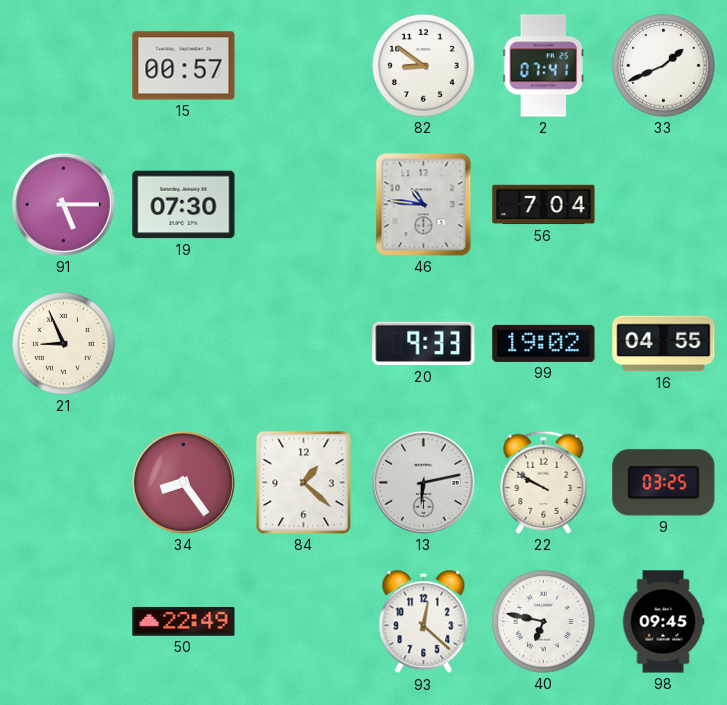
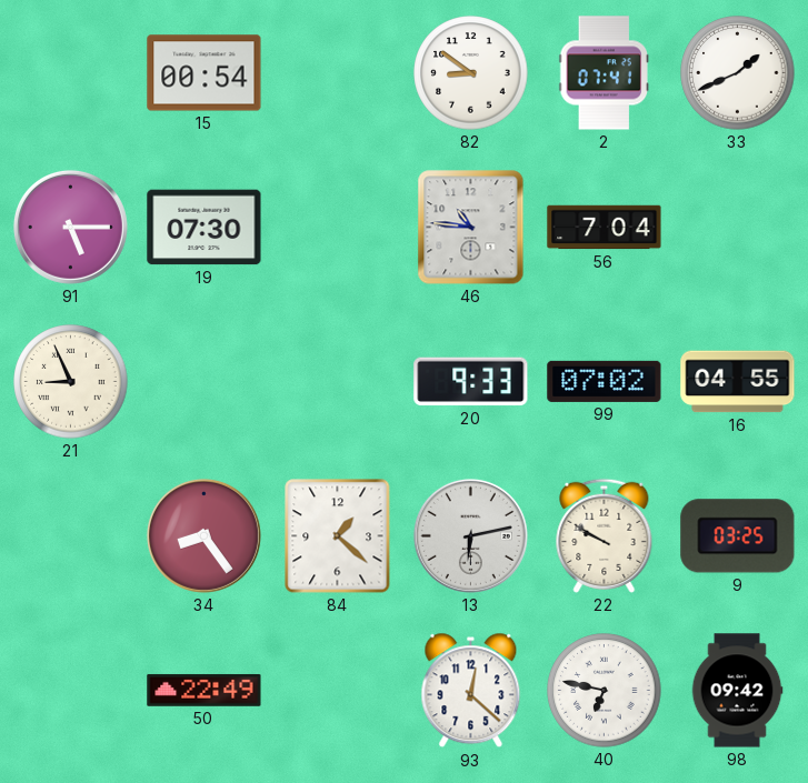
15: 00:57 -> 00:54 (205, 73)
99: 19:02 -> 07:02 (605, 381)
98: 09:45 -> 09:42 (737, 691)
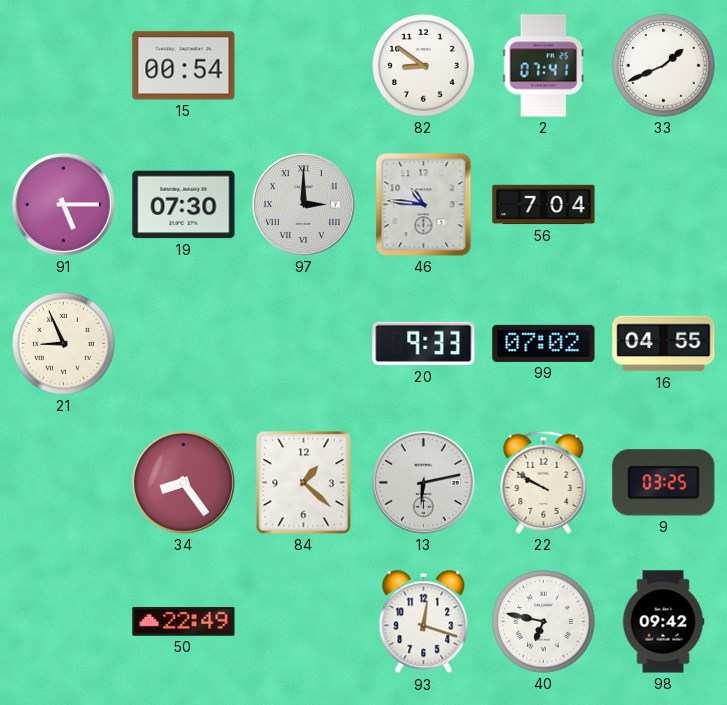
97: none -> 3:00 (303, 204)
93: 12:22 -> 12:18 (424, 622)
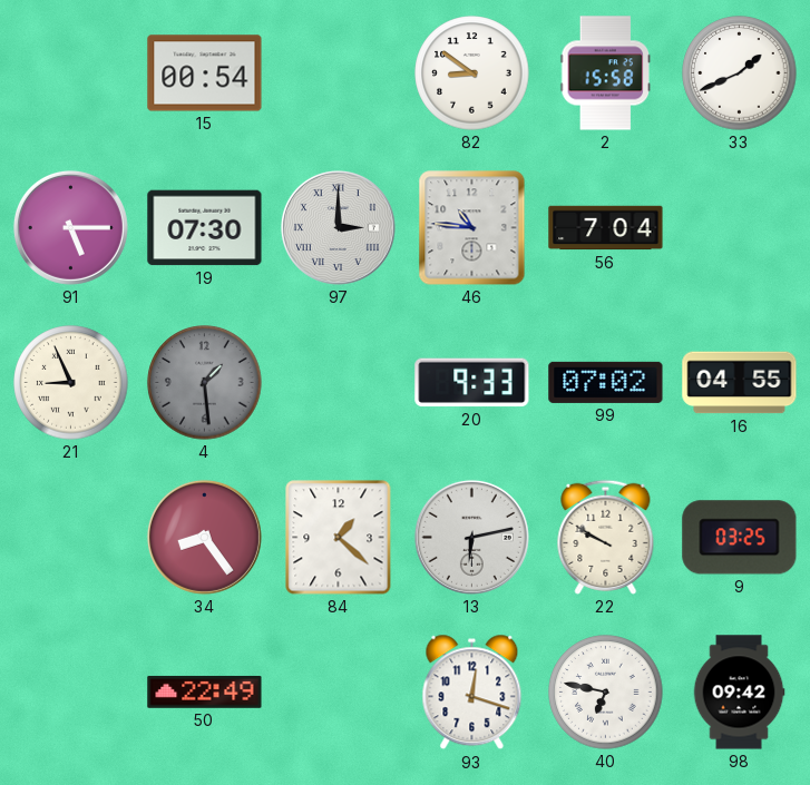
2: 07:41 -> 15:58 (606, 73)
4: none -> 1:29 (205, 383)
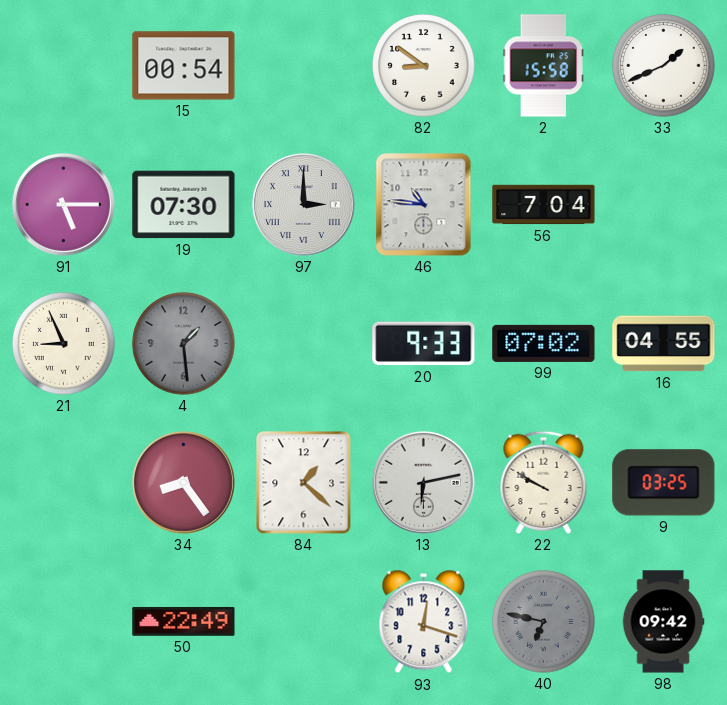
40 dial: white -> grey (544, 622)
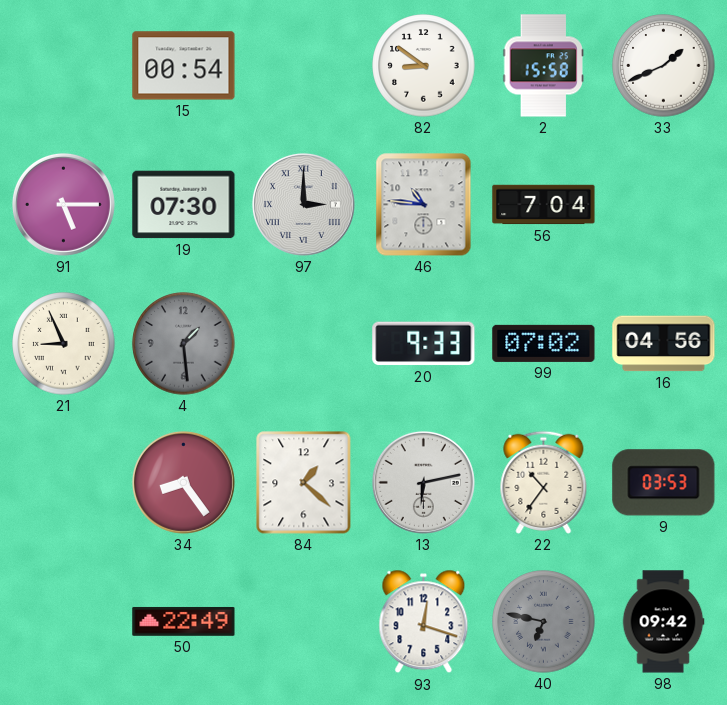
16: 04:55 -> 04:56 (664, 344)
22: 9:50 -> 10:36 (544, 482)
9: 03:25 -> 03:53 (664, 483)
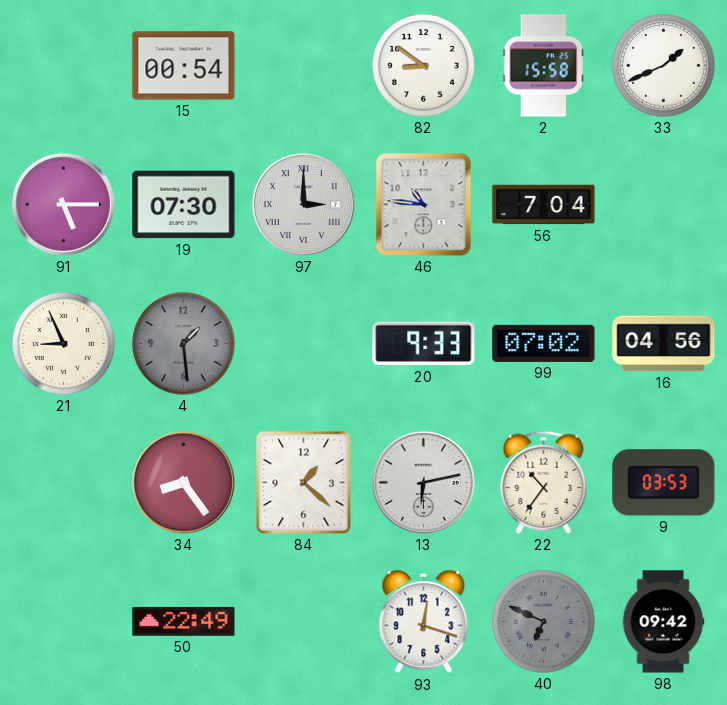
40: 6:47 -> 6:49 (544, 622)
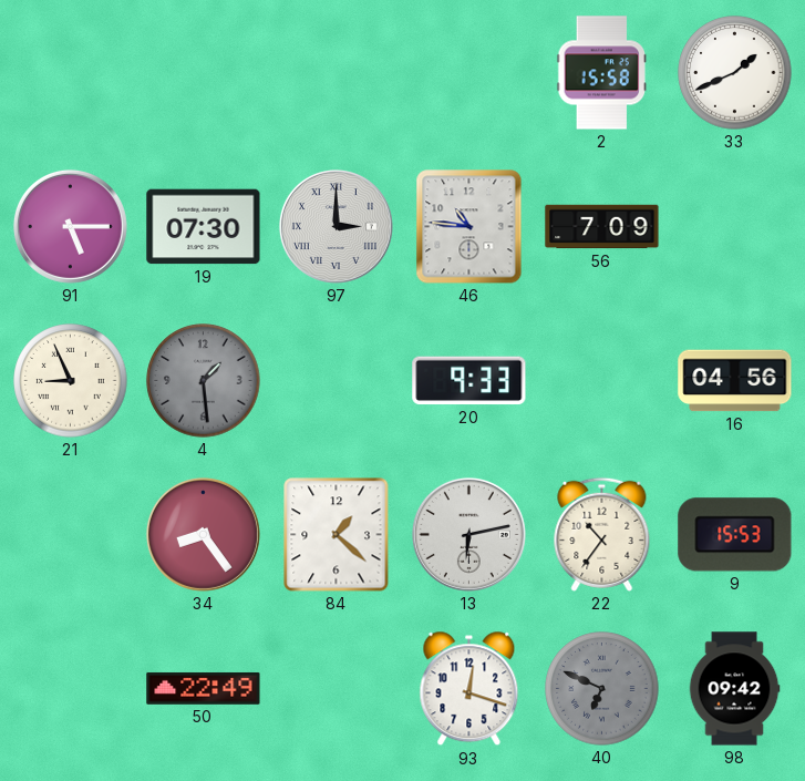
15: 00:54 -> none (184, 66)
82: 8:51 -> none (424, 66)
56: 7:04 -> 7:09 (602, 227)
99: 07:02 -> none (544, 343)
9: 03:53 -> 15:53 (735, 535)
